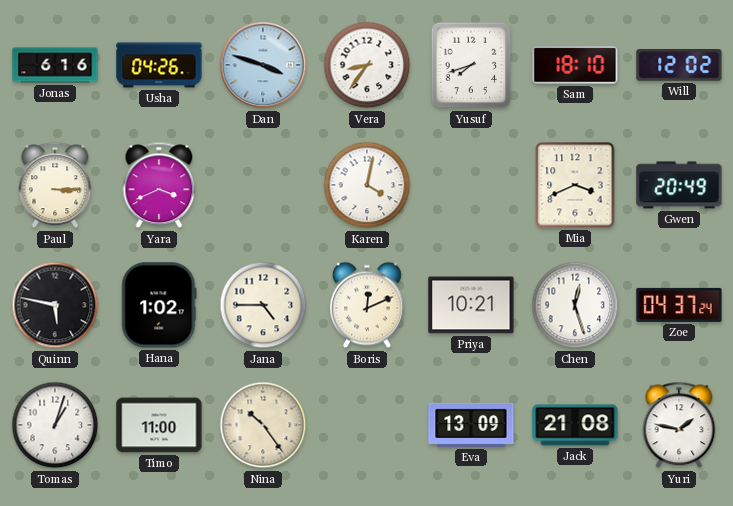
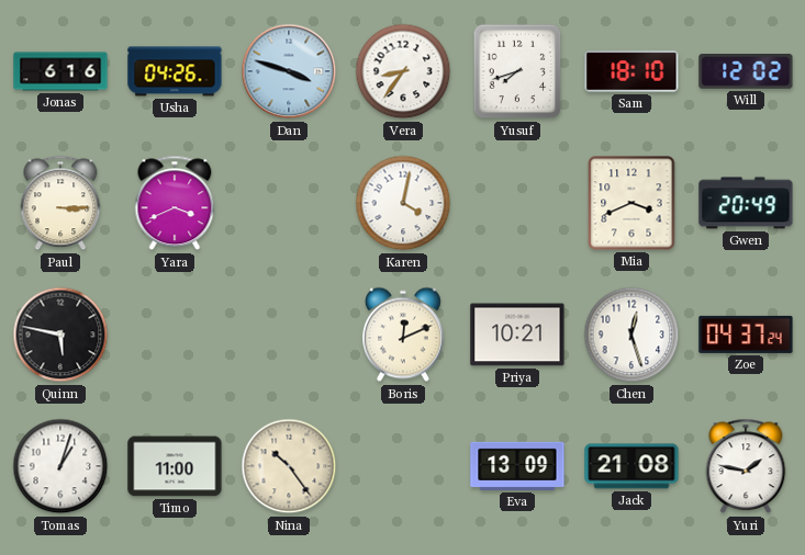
Hana: 1:02 -> none (159, 305)
Jana: 4:45 -> none (263, 305)
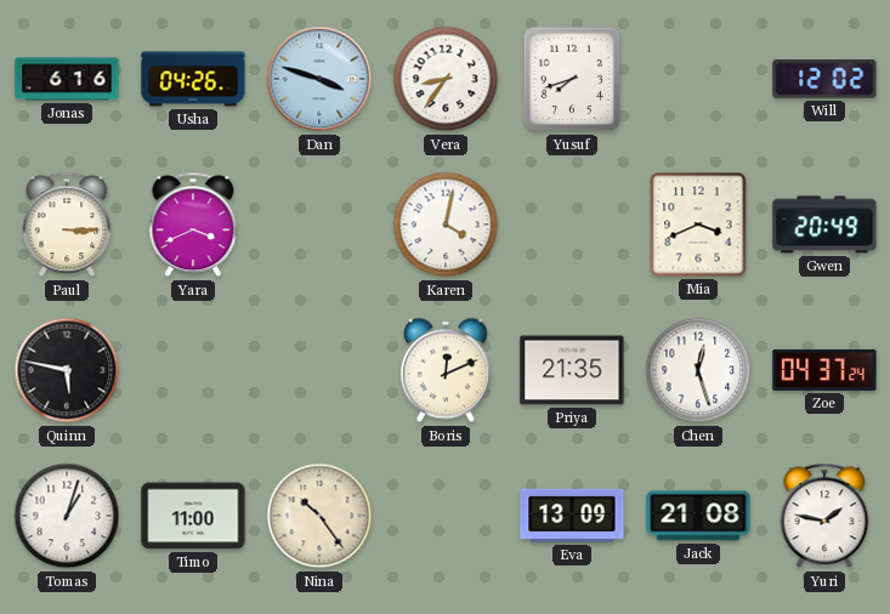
Sam: 18:10 -> none (631, 71)
Priya: 10:21 -> 21:35 (572, 370)
